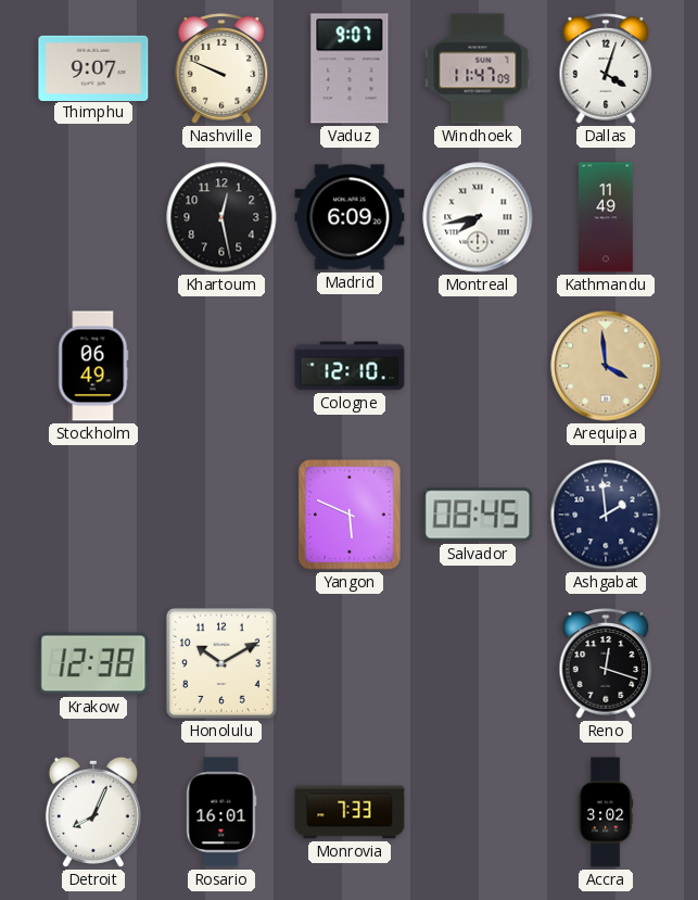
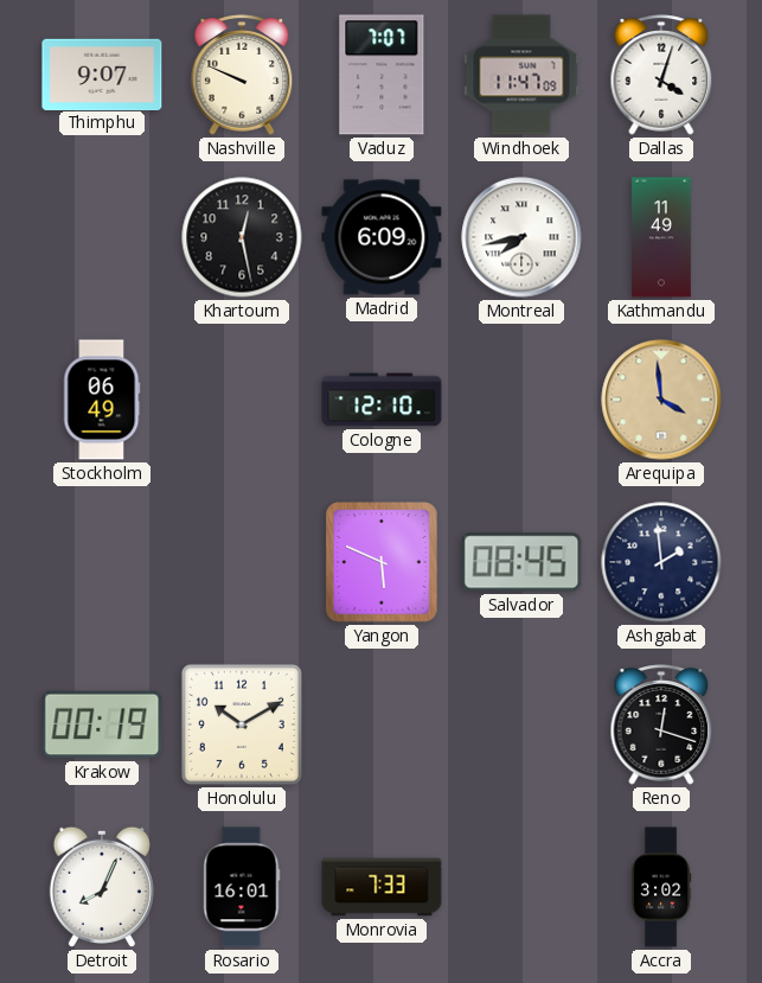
Vaduz: 9:07 -> 7:07 (382, 75)
Krakow: 12:38 -> 00:19 (102, 725)
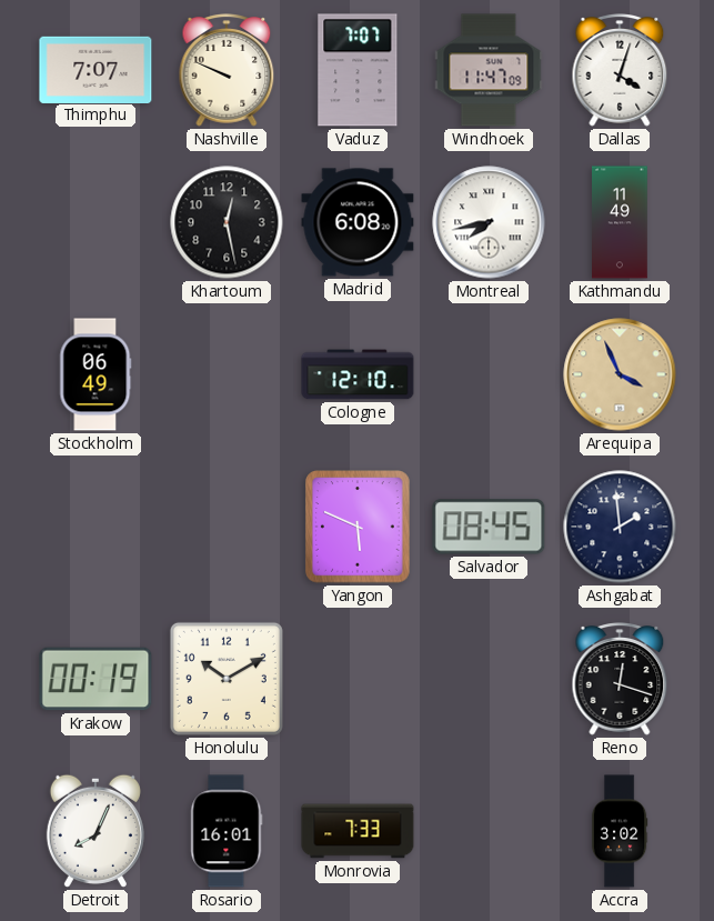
Thimphu: 9:07 -> 7:07 (95, 69)
Madrid: 6:09 -> 6:08 (358, 222)
Arequipa: 3:59 -> 3:56 (620, 374)
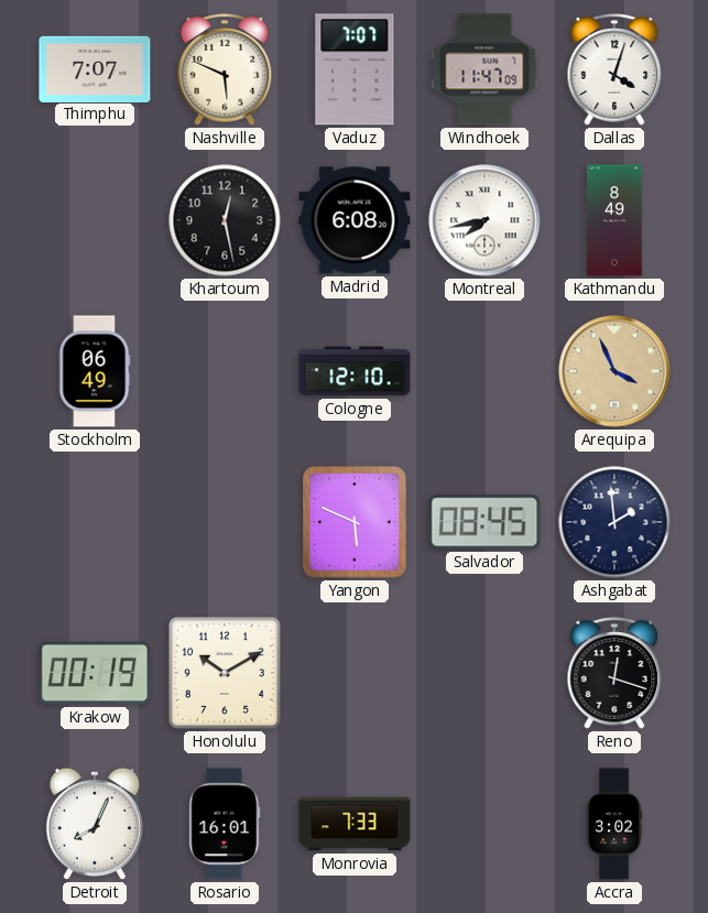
Nashville: 9:49 -> 5:49 (225, 69)
Kathmandu: 11:49 -> 8:49 (614, 220)
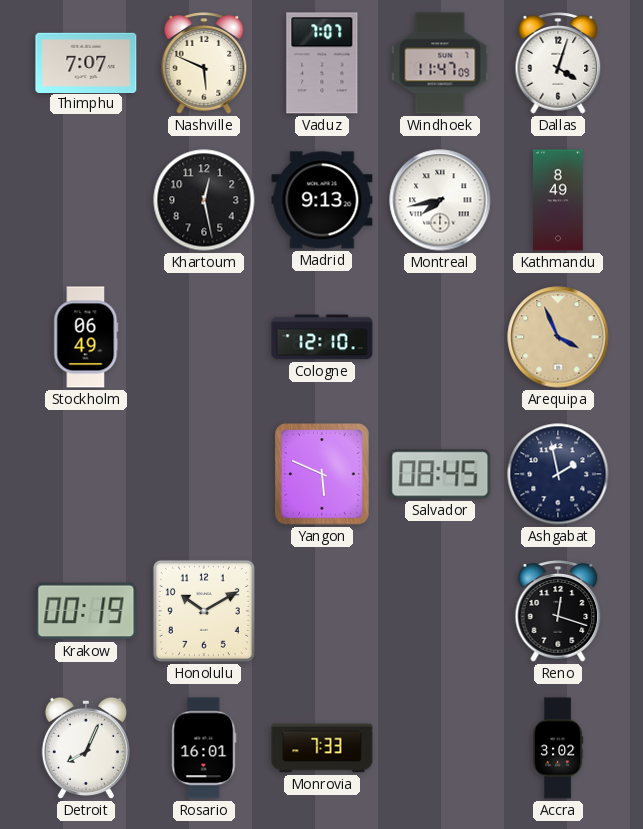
Madrid: 6:08 -> 9:13 (322, 200)
Ashgabat: 1:59 -> 1:58 (558, 474)
